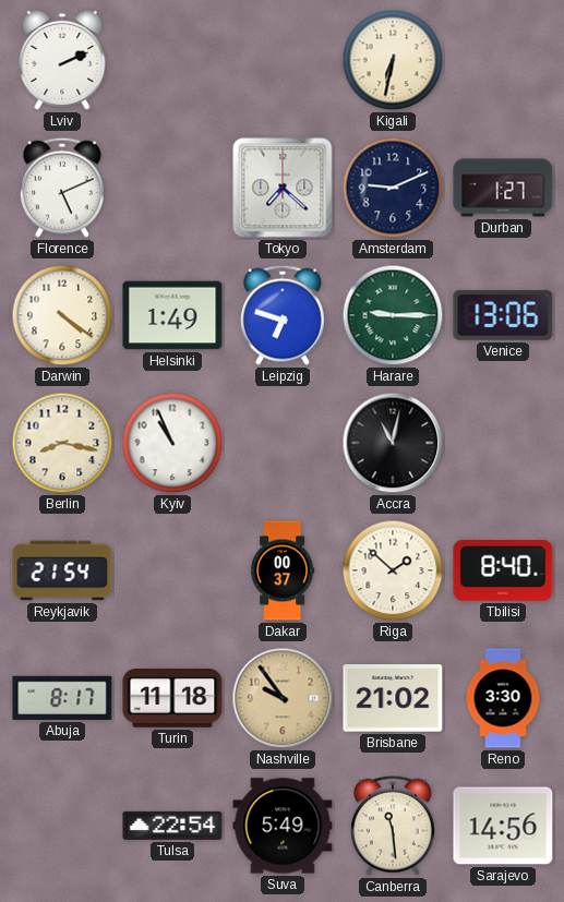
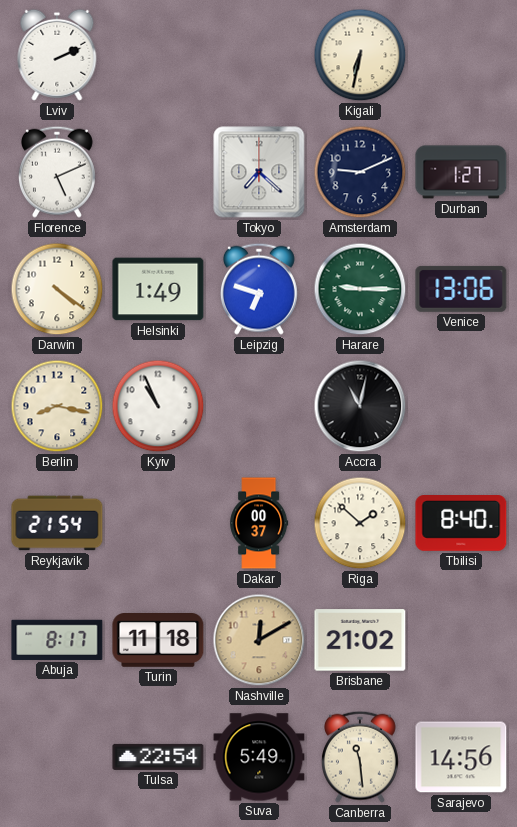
Nashville: 9:54 -> 12:10 (259, 640)
Reno: 3:30 -> none (503, 698)
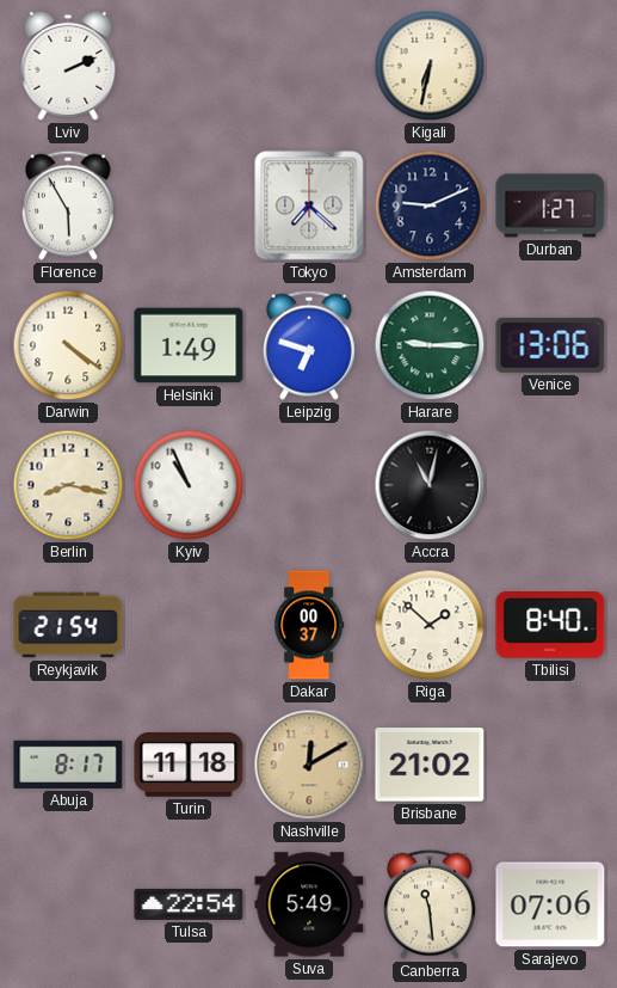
Florence: 5:11 -> 5:55 (68, 205)
Sarajevo: 14:56 -> 07:06 (550, 904)
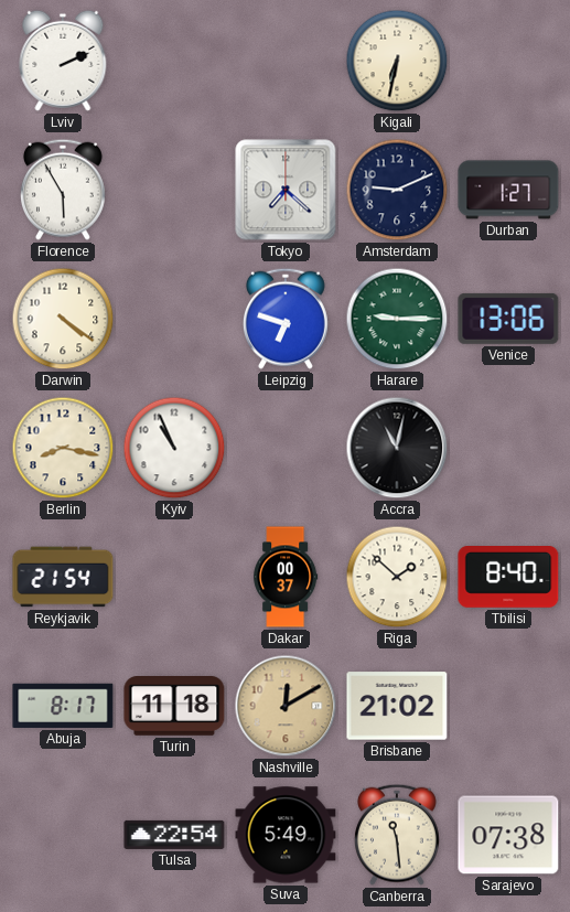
Helsinki: 1:49 -> none (189, 345)
Sarajevo: 07:06 -> 07:38 (508, 835)
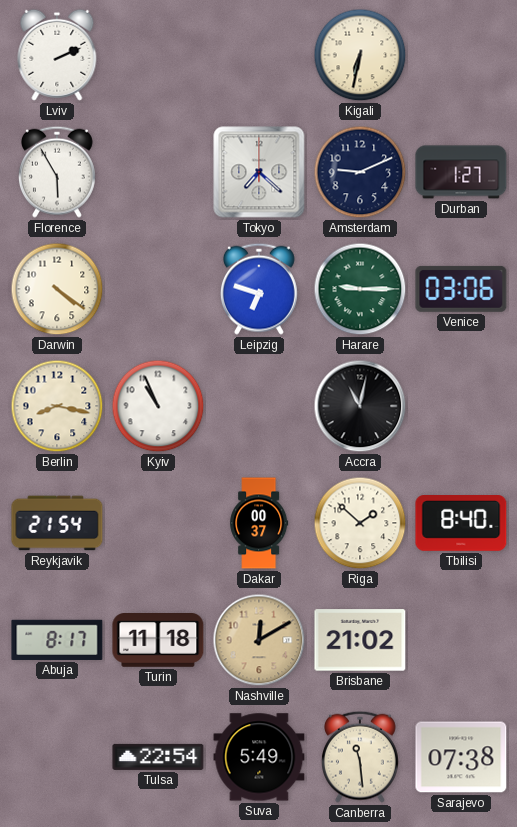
Venice: 13:06 -> 03:06 (461, 289)
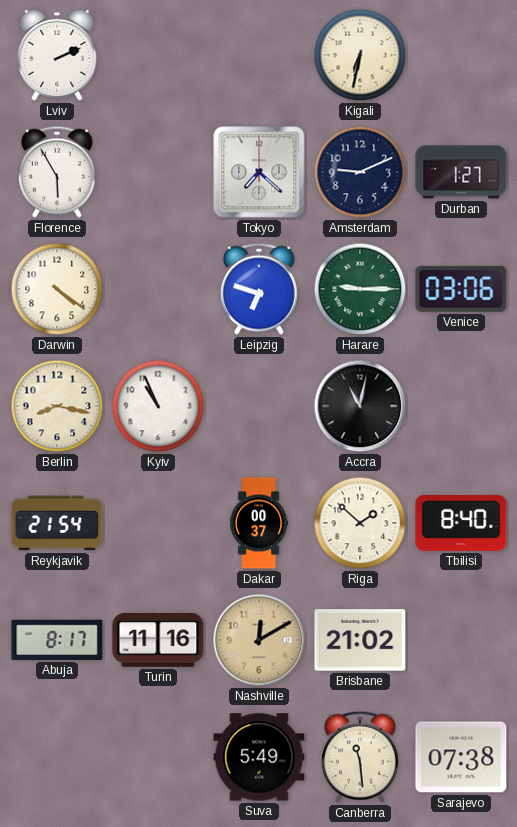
Turin: 11:18 -> 11:16 (158, 641)
Tulsa: 22:54 -> none (158, 757)
